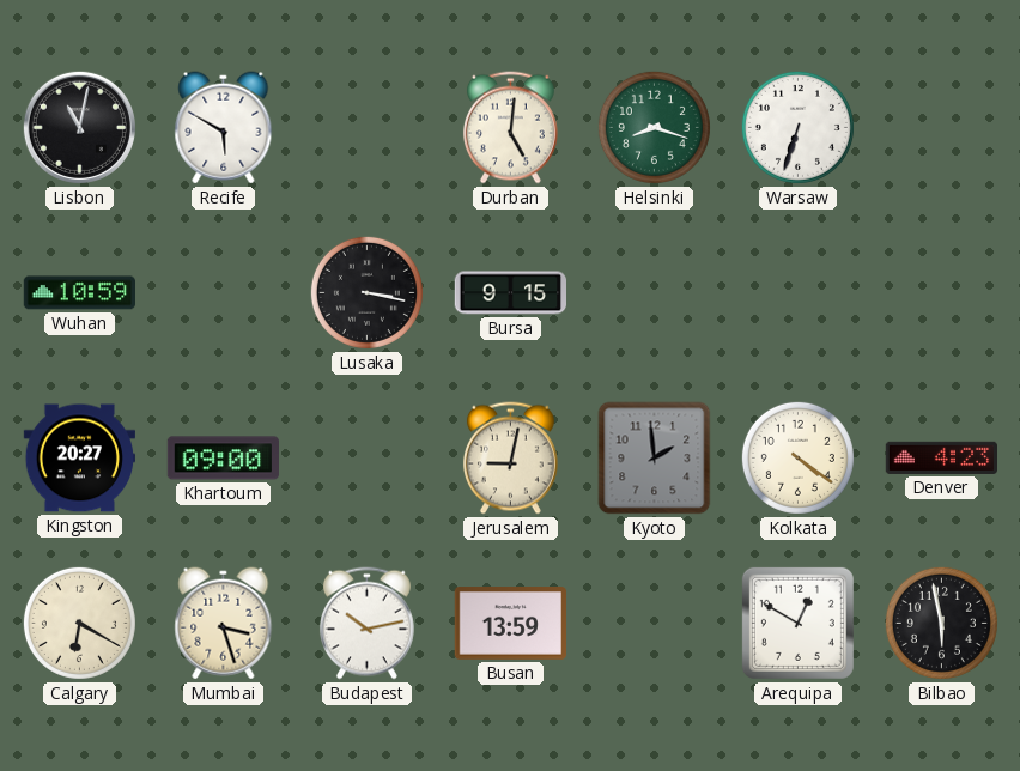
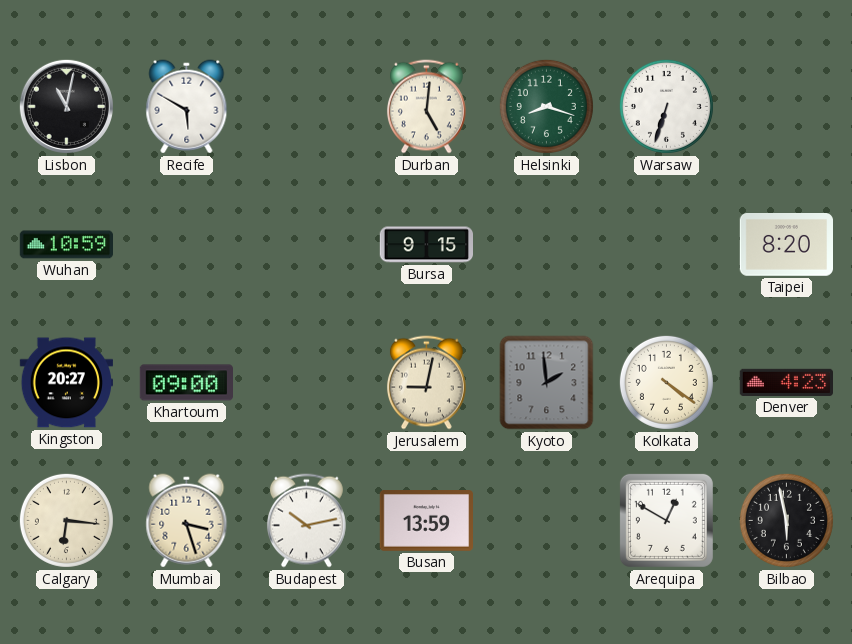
Lusaka: 3:17 -> none (366, 292)
Taipei: none -> 8:20 (786, 245)
Calgary: 6:20 -> 6:16 (66, 520)
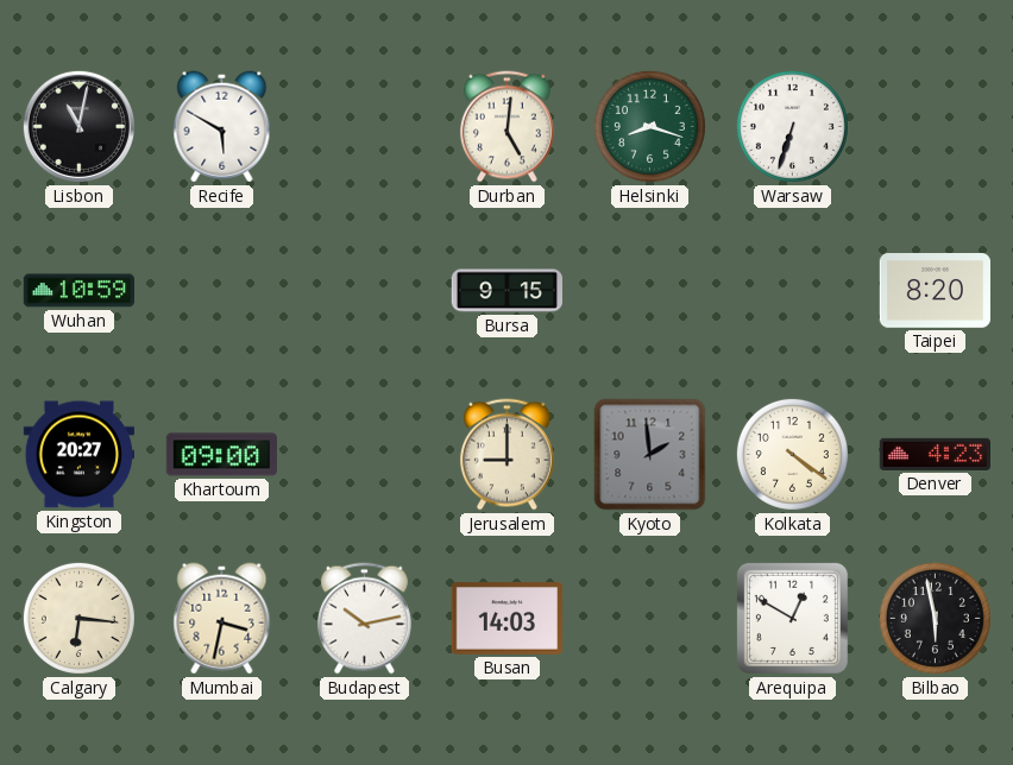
Jerusalem: 9:02 -> 9:00 (506, 455)
Mumbai: 3:27 -> 3:32 (222, 619)
Busan: 13:59 -> 14:03 (506, 619)
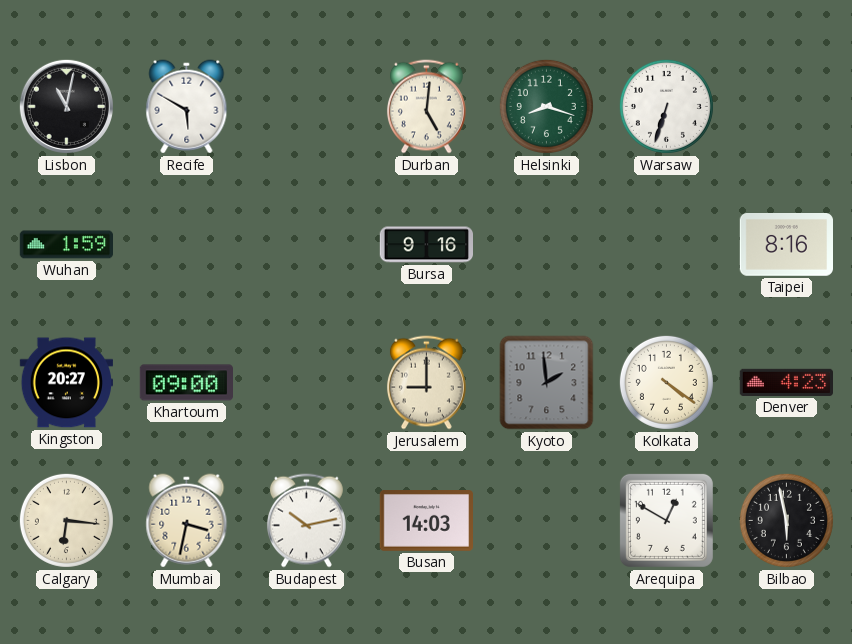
Wuhan: 10:59 -> 1:59 (66, 245)
Bursa: 9:15 -> 9:16 (426, 245)
Taipei: 8:20 -> 8:16 (786, 245)
